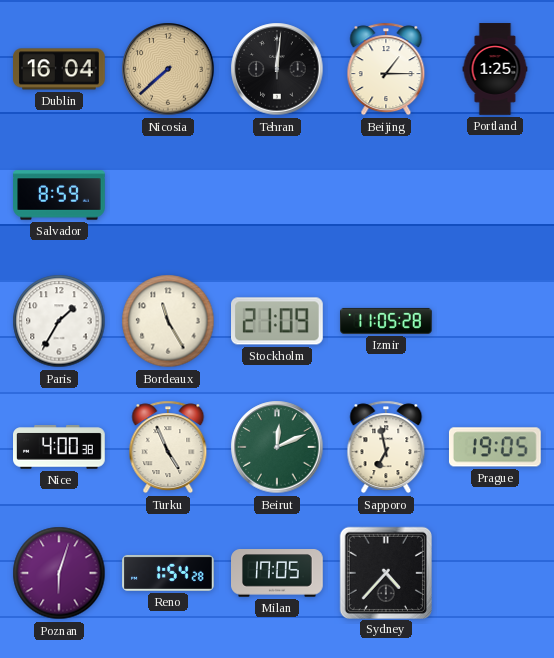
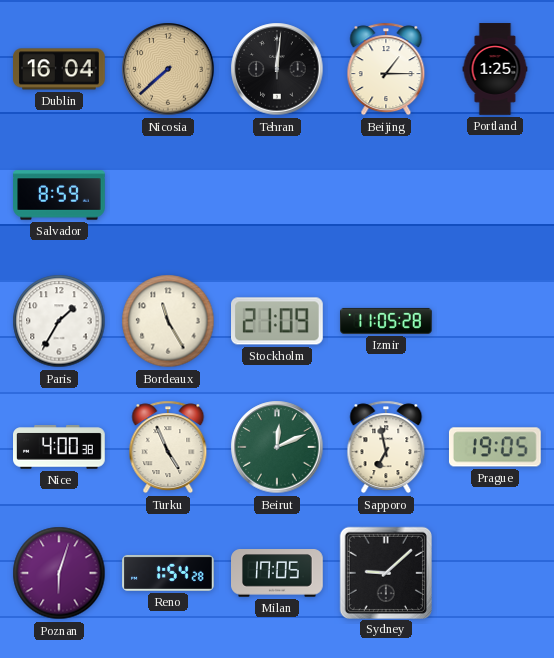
Sydney: 4:37 -> 9:08 (385, 572)
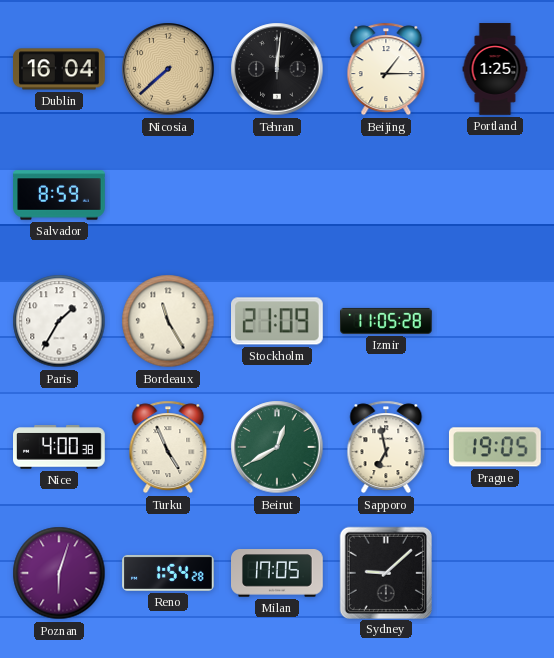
Beirut: 12:11 -> 12:40 (277, 447)
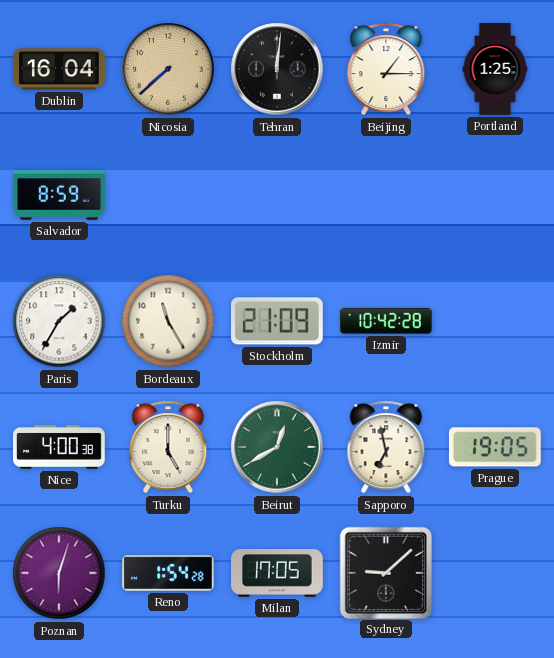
Izmir: 11:05 -> 10:42 (387, 321)
Turku: 4:56 -> 5:00 (168, 447)
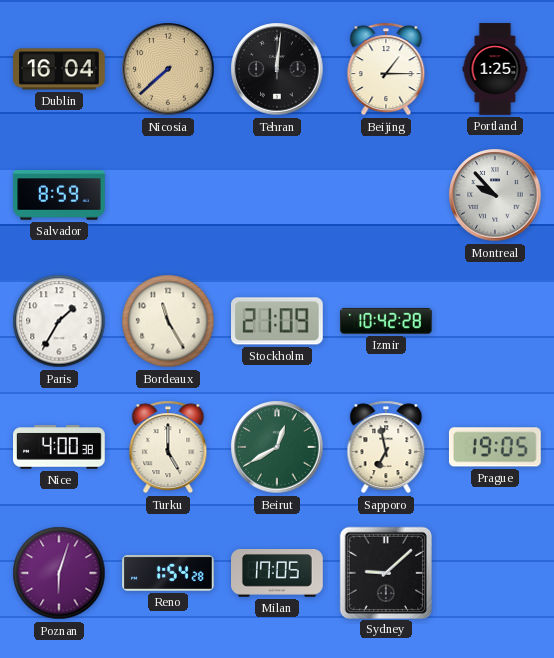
Montreal: none -> 9:53 (495, 195)
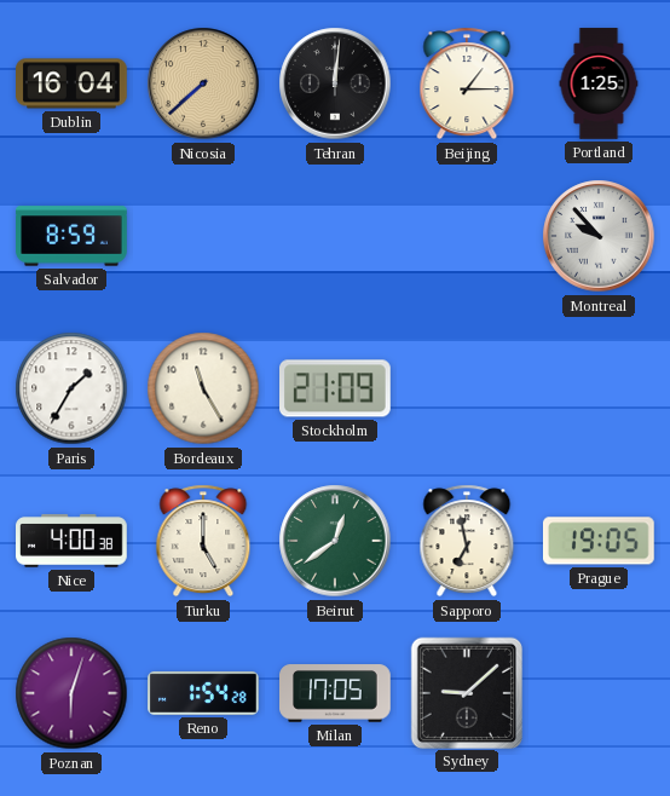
Izmir: 10:42 -> none (387, 321)
Beirut: 12:40 -> 12:39 (335, 541)
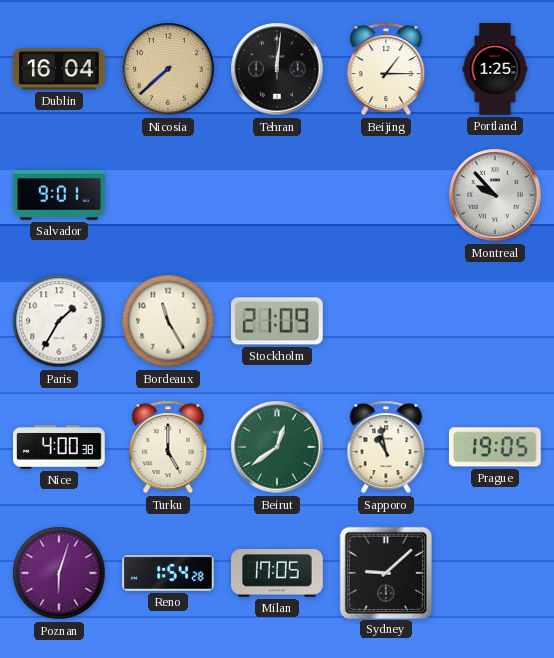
Salvador: 8:59 -> 9:01 (59, 195)
Sapporo: 6:58 -> 10:58 (386, 447)
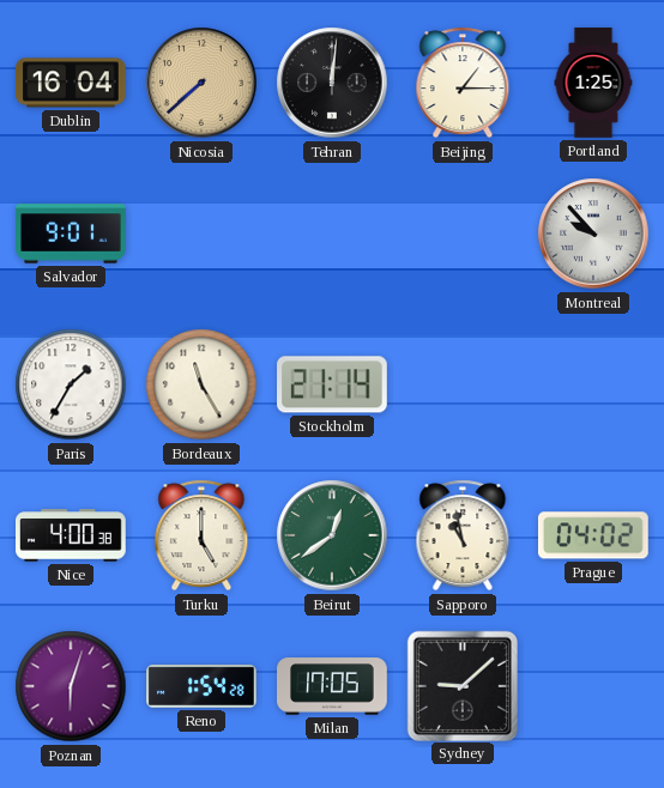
Stockholm: 21:09 -> 21:14 (333, 384)
Prague: 19:05 -> 04:02 (593, 535)
